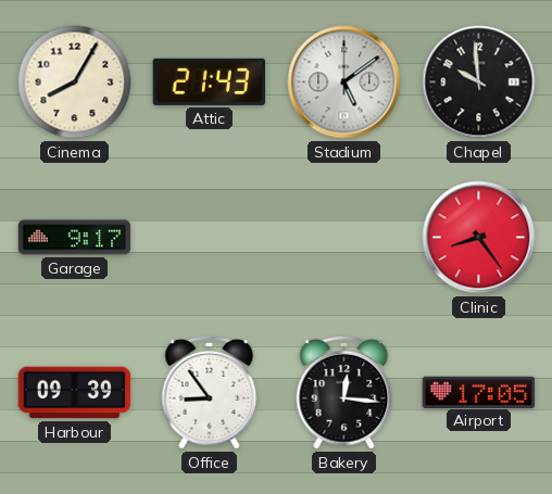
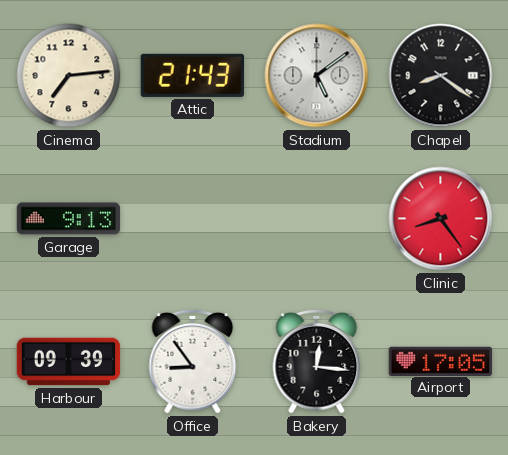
Cinema: 8:05 -> 7:14 (69, 76)
Chapel: 9:59 -> 8:21 (441, 76)
Garage: 9:17 -> 9:13 (69, 219)
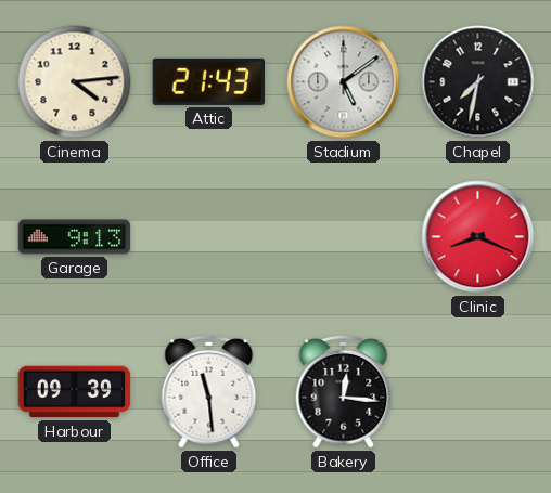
Cinema: 7:14 -> 4:14 (75, 82)
Chapel: 8:21 -> 7:32 (478, 82)
Clinic: 8:24 -> 8:19 (478, 237)
Office: 8:54 -> 11:29 (209, 391)
Airport: 17:05 -> none (441, 361)
